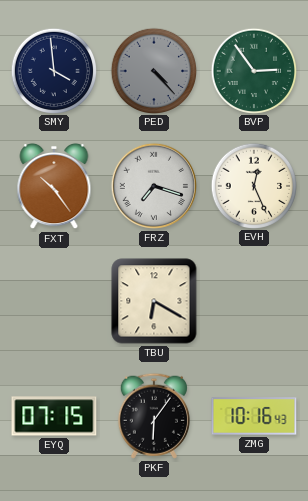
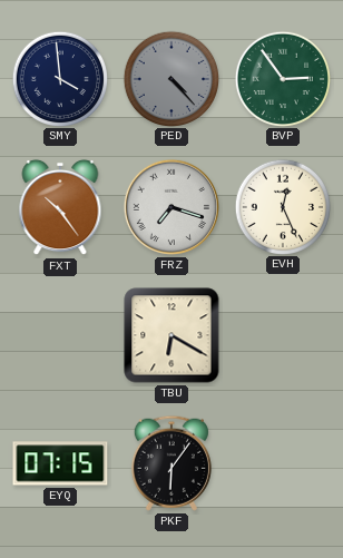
ZMG: 10:16 -> none (254, 416)
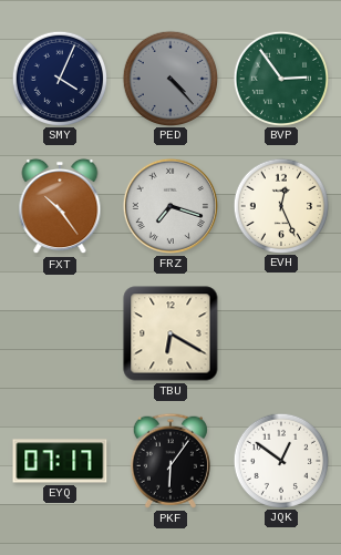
SMY: 3:59 -> 4:04 (59, 78)
EYQ: 07:15 -> 07:17 (60, 461)
JQK: none -> 12:51 (280, 460)
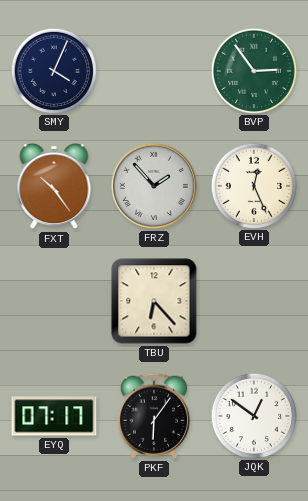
PED: 4:23 -> none (169, 78)
FRZ: 7:18 -> 1:53 (154, 186)
TBU: 6:20 -> 6:23 (154, 301)
